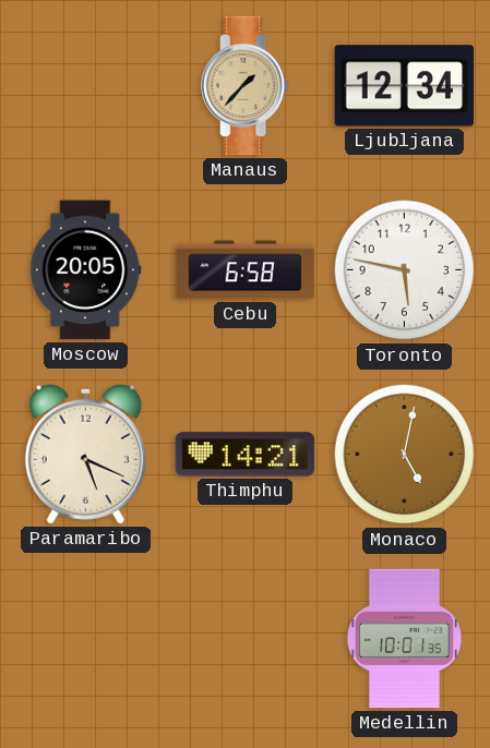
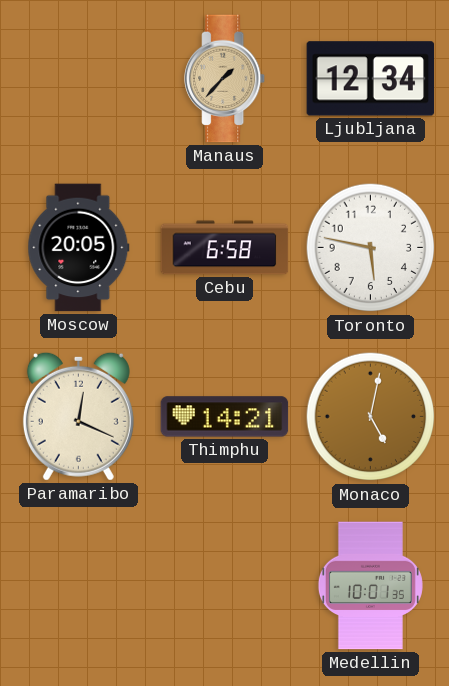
Paramaribo: 5:19 -> 12:19 (78, 416)
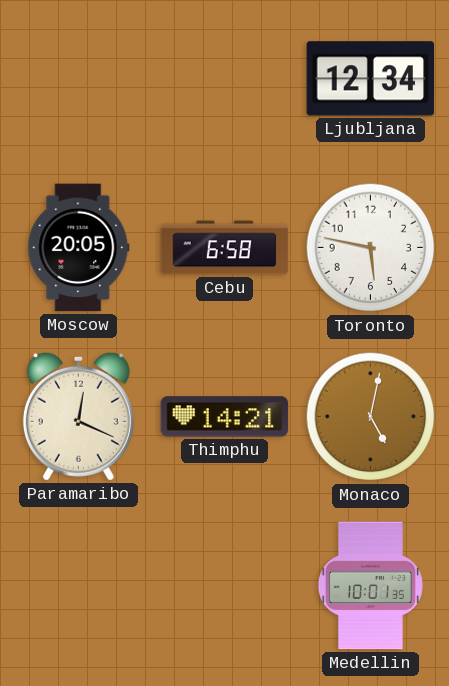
Manaus: 1:37 -> none (226, 79)
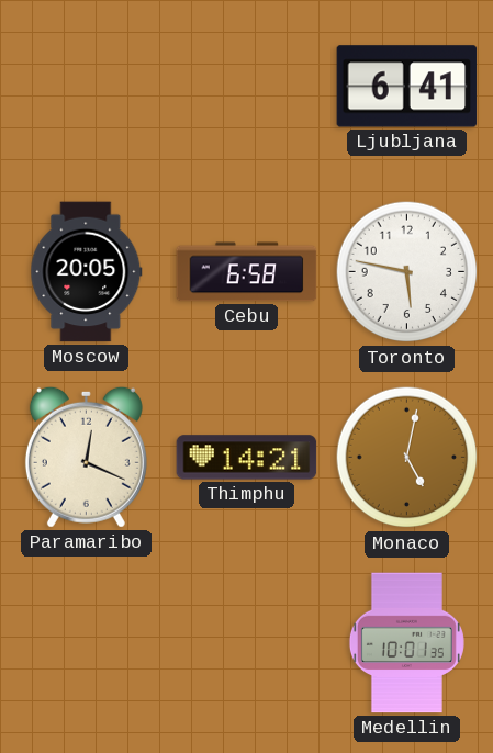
Ljubljana: 12:34 -> 6:41 (407, 87)
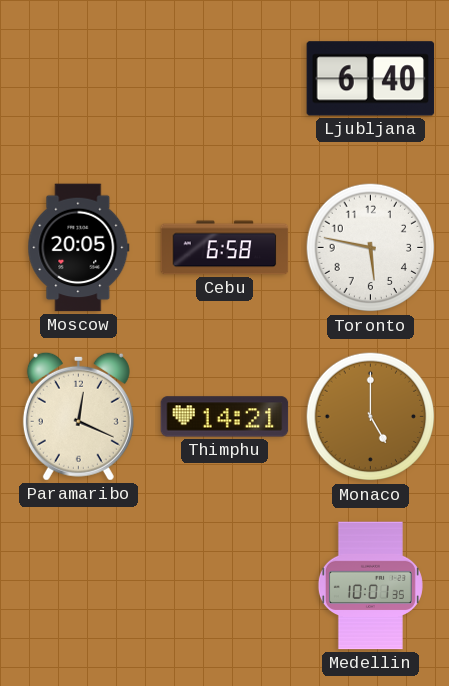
Ljubljana: 6:41 -> 6:40 (371, 79)
Monaco: 5:02 -> 5:00 (371, 417)
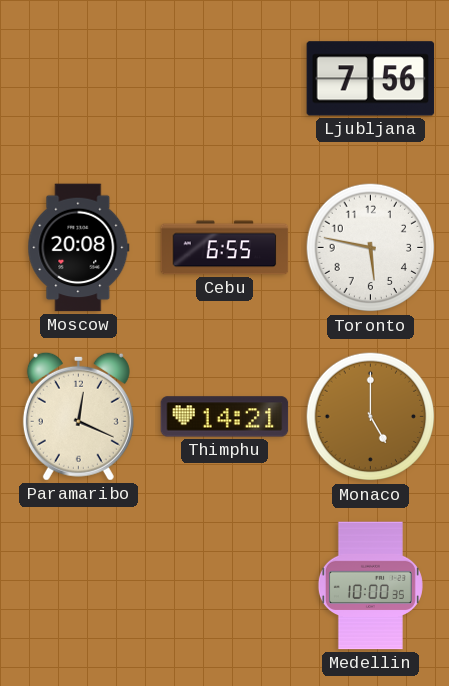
Ljubljana: 6:40 -> 7:56 (371, 79)
Moscow: 20:05 -> 20:08 (79, 248)
Cebu: 6:58 -> 6:55 (225, 248)
Medellin: 10:01 -> 10:00 (370, 586)
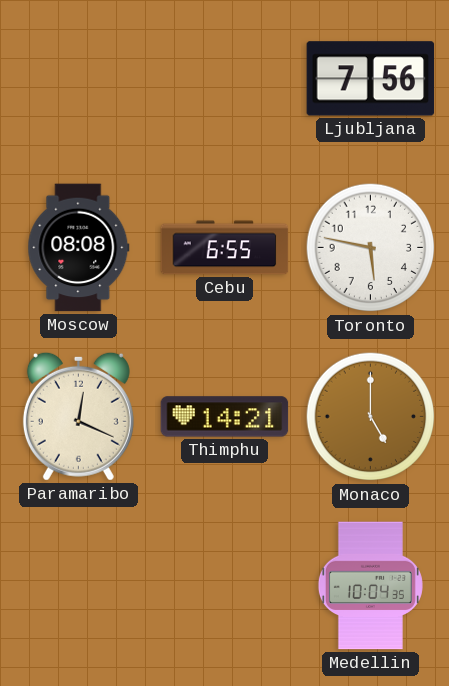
Moscow: 20:08 -> 08:08 (79, 248)
Medellin: 10:00 -> 10:04 (370, 586)
